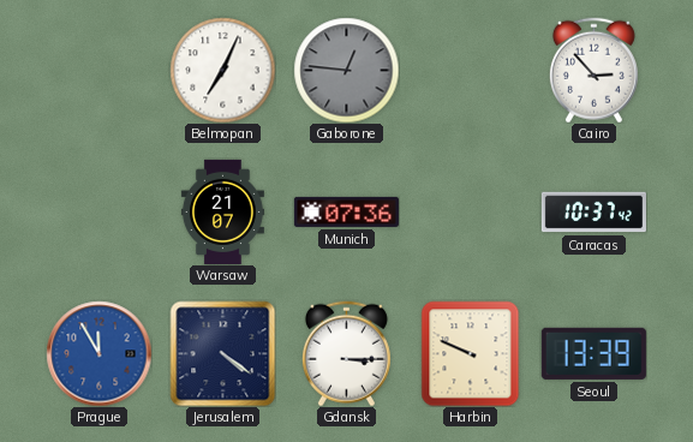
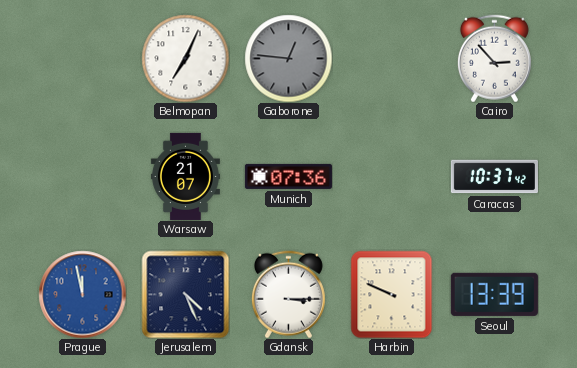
Prague: 11:55 -> 11:58 (82, 294)
Jerusalem: 4:21 -> 4:26 (185, 294)
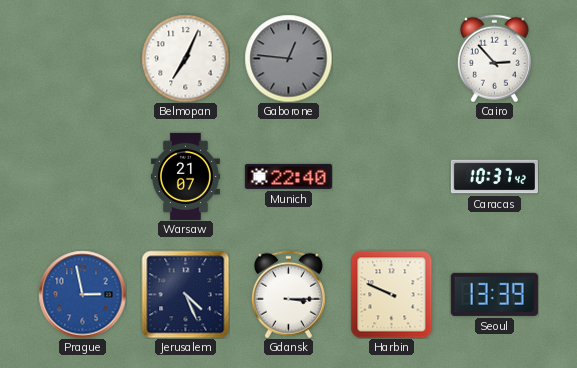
Munich: 07:36 -> 22:40 (288, 176)
Prague: 11:58 -> 2:58 (82, 294)
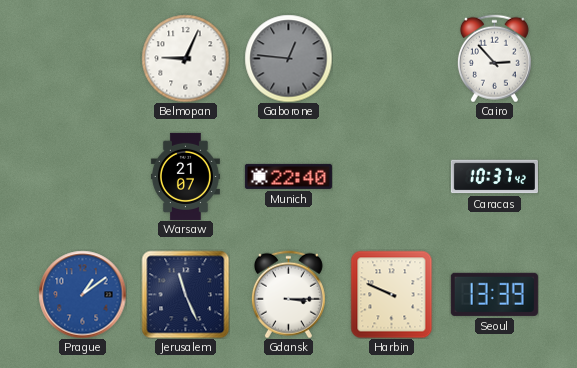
Belmopan: 7:04 -> 9:04 (185, 58)
Prague: 2:58 -> 1:09 (82, 294)
Jerusalem: 4:26 -> 11:26 (185, 294)
